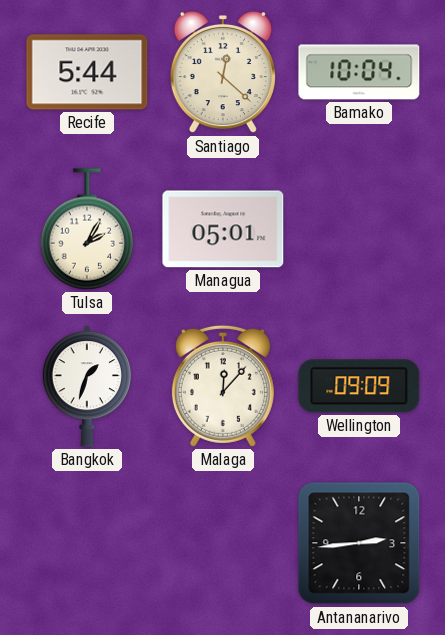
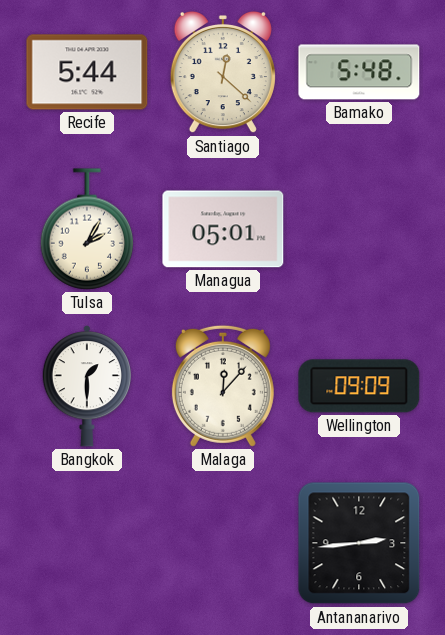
Bamako: 10:04 -> 5:48 (359, 72)
Bangkok: 1:33 -> 1:30 (86, 386)
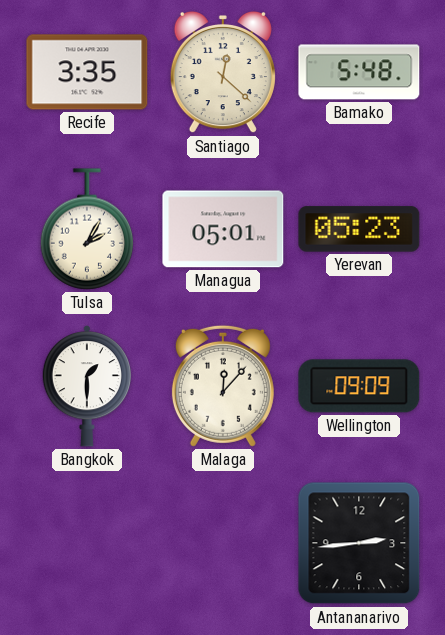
Recife: 5:44 -> 3:35 (87, 72)
Yerevan: none -> 05:23 (359, 229)
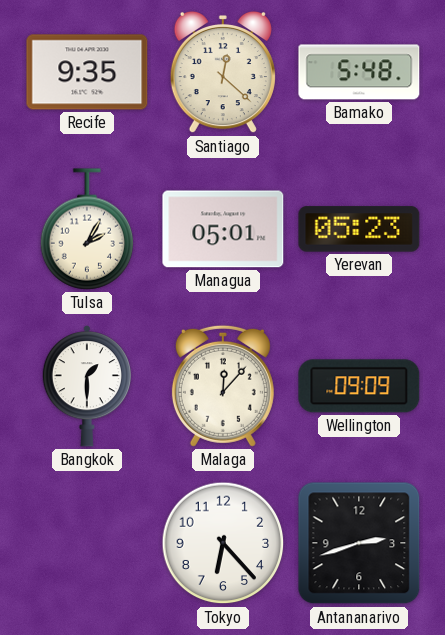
Recife: 3:35 -> 9:35 (87, 72)
Tokyo: none -> 6:23 (223, 543)
Antananarivo: 2:44 -> 2:42 (359, 543)
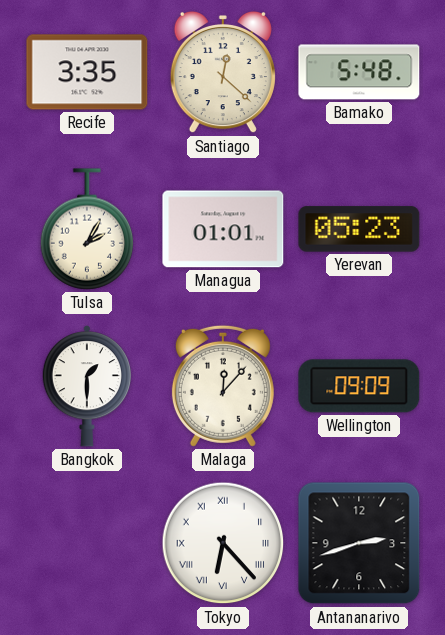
Recife: 9:35 -> 3:35 (87, 72)
Managua: 05:01 -> 01:01 (223, 229)
Tokyo numerals: Arabic -> Roman (223, 543)
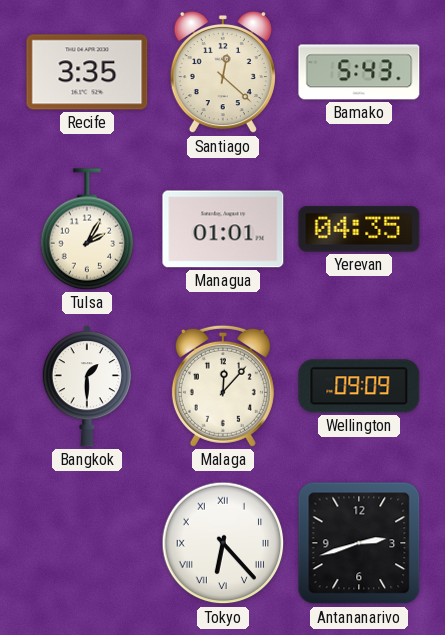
Bamako: 5:48 -> 5:43 (359, 72)
Yerevan: 05:23 -> 04:35 (359, 229)
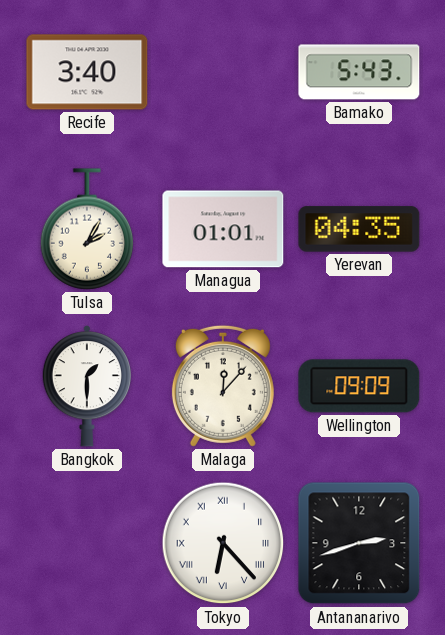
Recife: 3:35 -> 3:40 (87, 72)
Santiago: 12:22 -> none (223, 72)
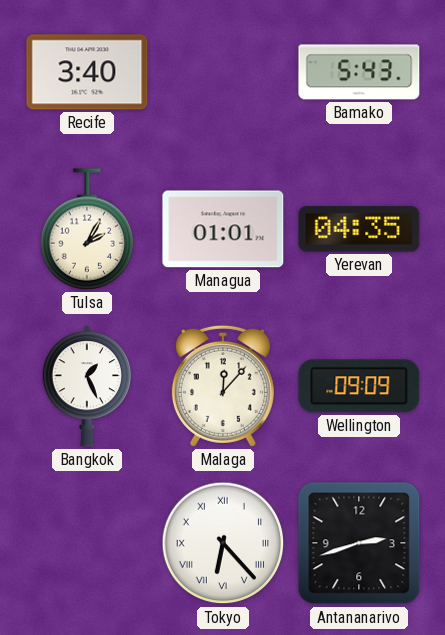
Bangkok: 1:30 -> 1:26 (86, 386)
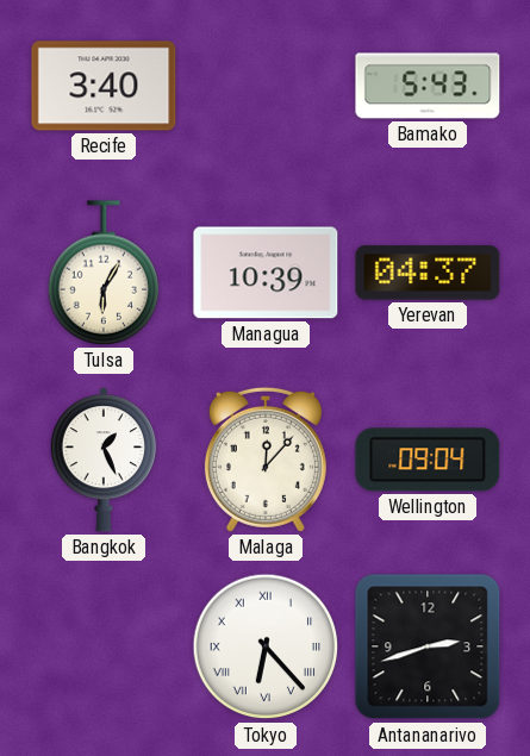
Tulsa: 2:05 -> 6:05 (104, 273)
Managua: 01:01 -> 10:39 (266, 273)
Yerevan: 04:35 -> 04:37 (428, 273)
Wellington: 09:09 -> 09:04 (428, 460)
